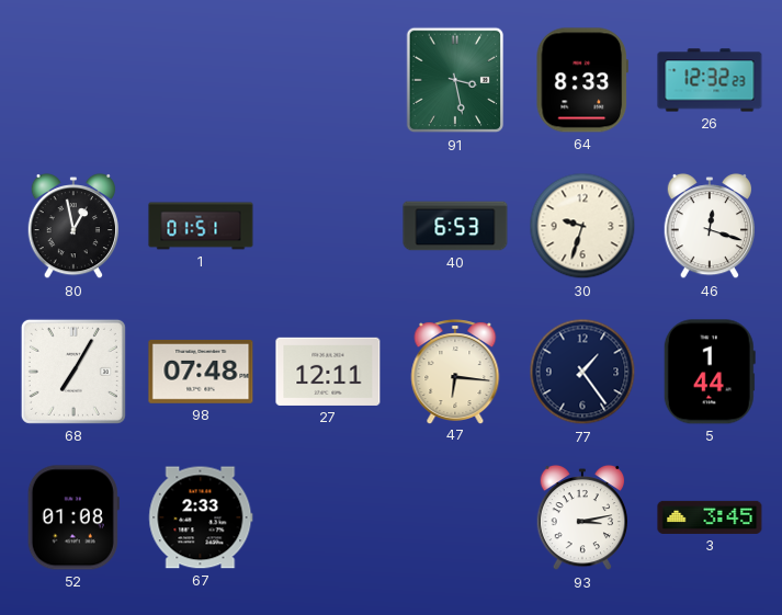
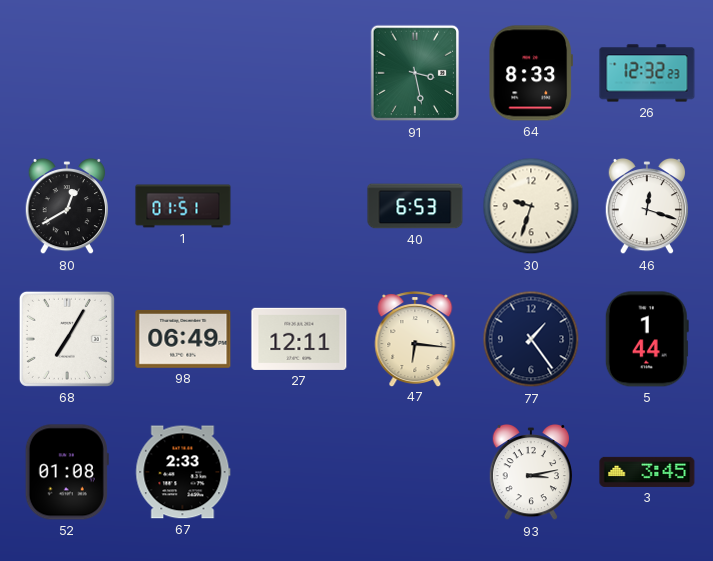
80: 12:58 -> 12:40 (66, 206)
98: 07:48 -> 06:49 (183, 339)
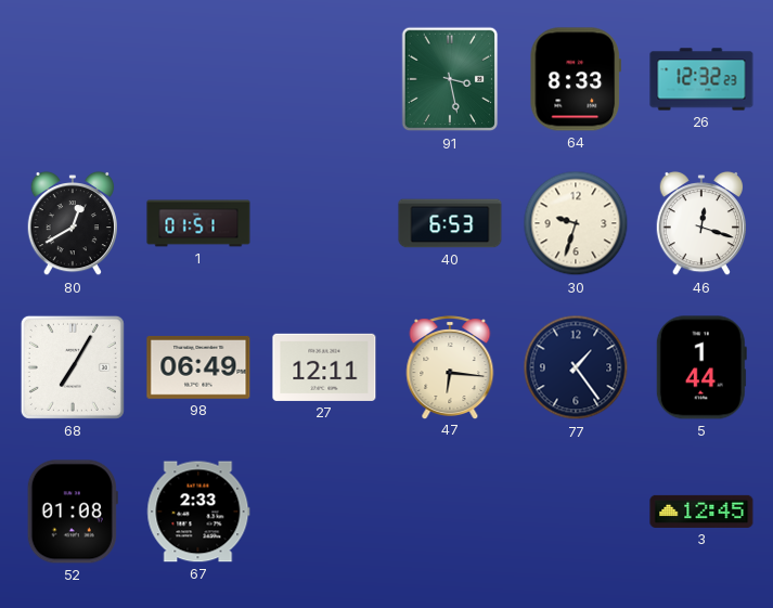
93: 3:13 -> none (530, 472)
3: 3:45 -> 12:45 (701, 512)
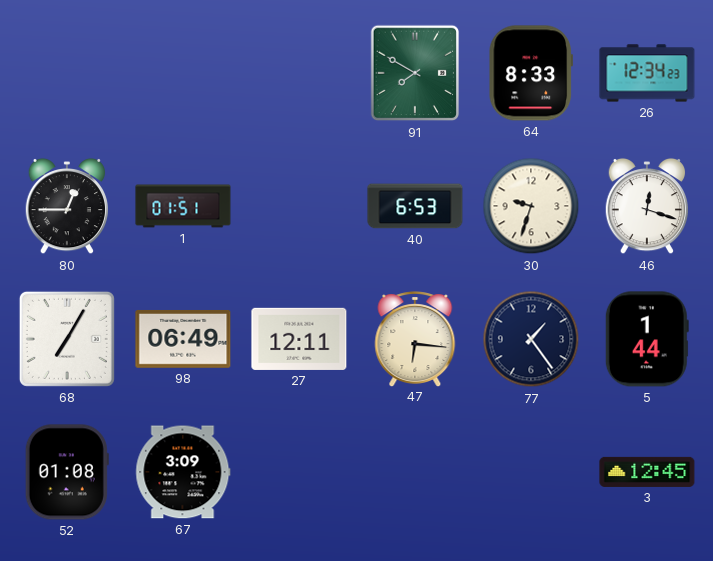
91: 3:28 -> 7:50 (415, 73)
26: 12:32 -> 12:34 (647, 73)
80: 12:40 -> 12:45 (66, 206)
67: 2:33 -> 3:09 (183, 472)
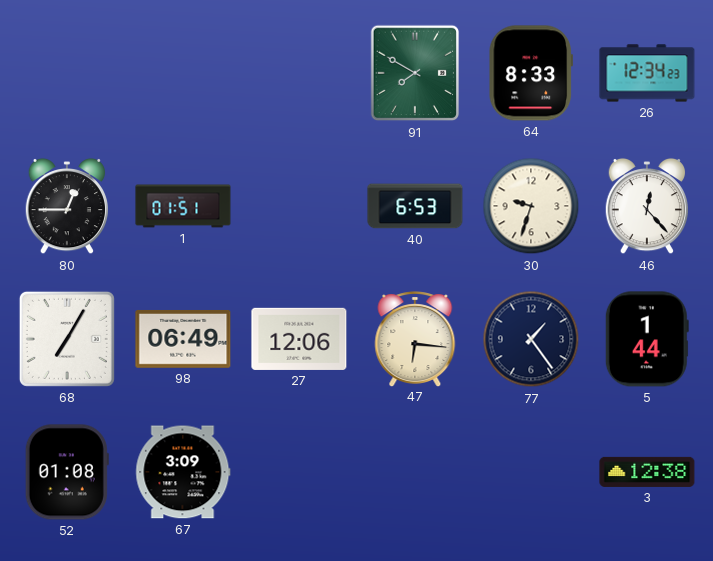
46: 12:18 -> 12:23 (646, 206)
27: 12:11 -> 12:06 (299, 339)
3: 12:45 -> 12:38 (647, 472)
